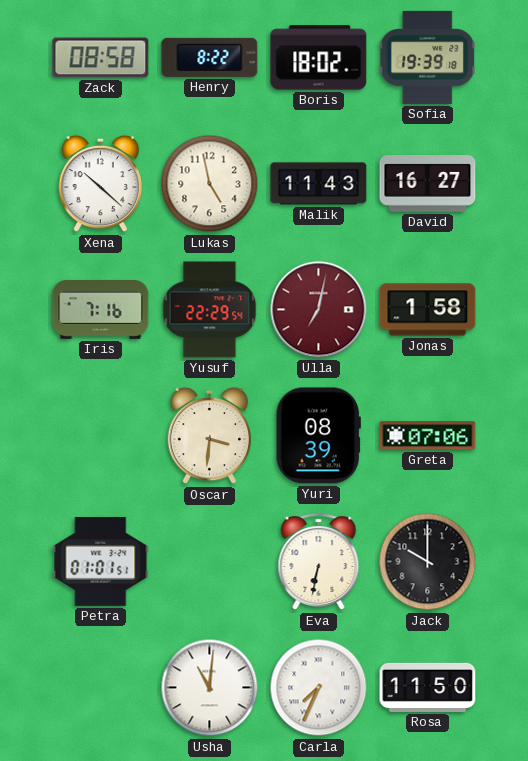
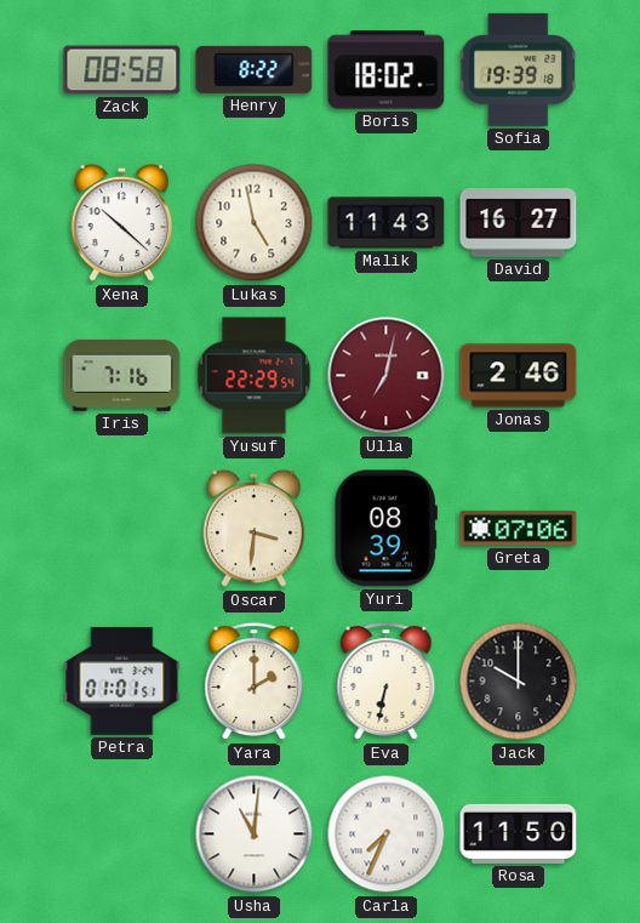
Jonas: 1:58 -> 2:46 (519, 376)
Yara: none -> 2:00 (255, 682)
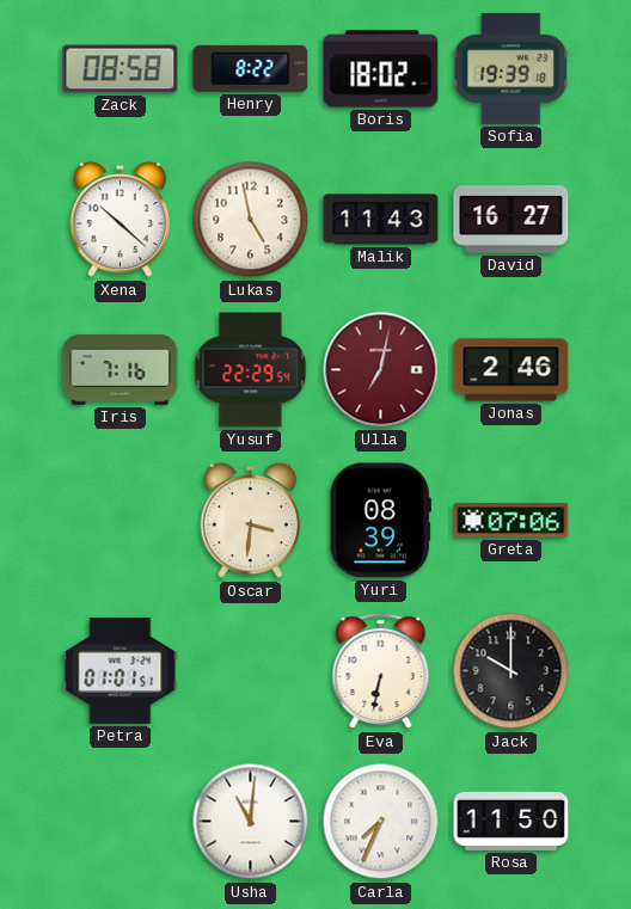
Yara: 2:00 -> none (255, 682)
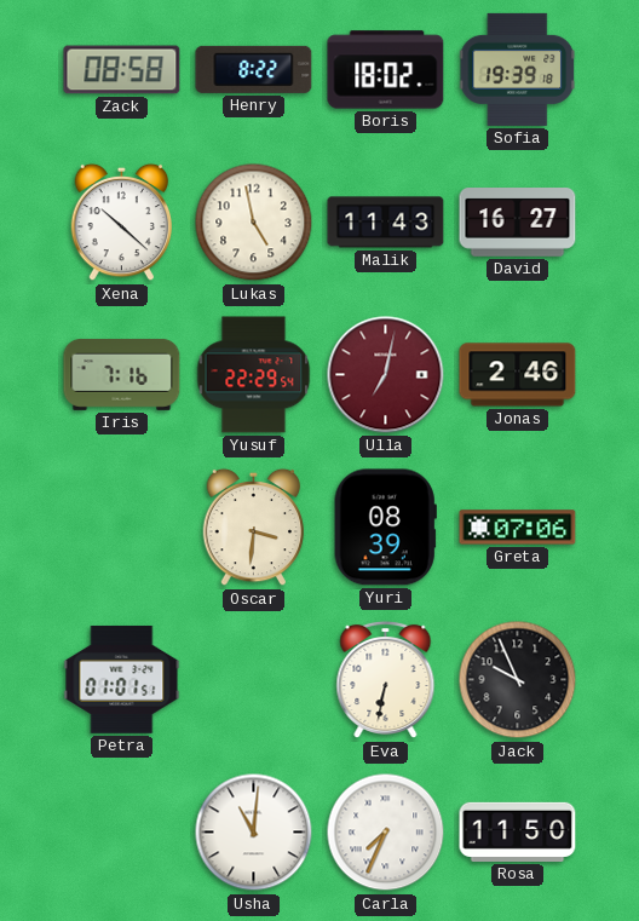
Jack: 10:00 -> 9:56 (518, 680)
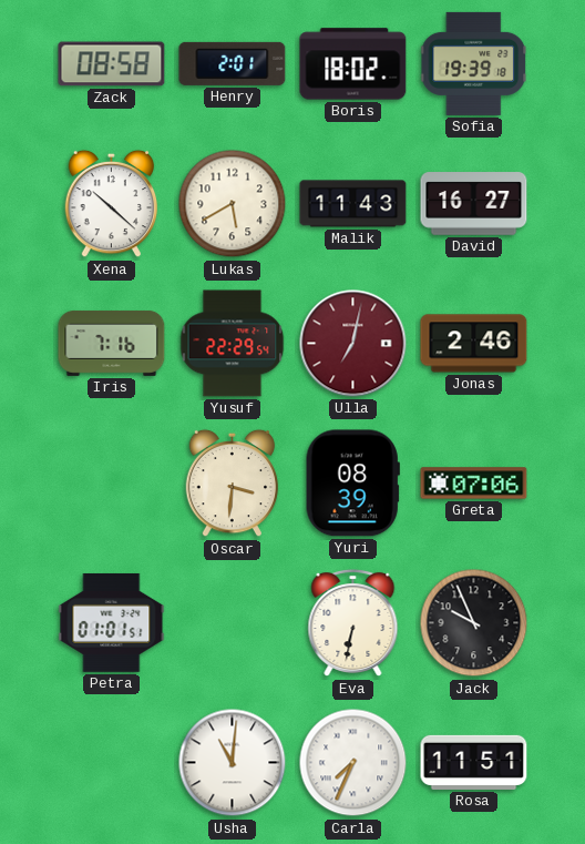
Henry: 8:22 -> 2:01 (233, 63)
Lukas: 4:58 -> 5:40 (233, 204)
Rosa: 11:50 -> 11:51 (474, 762)
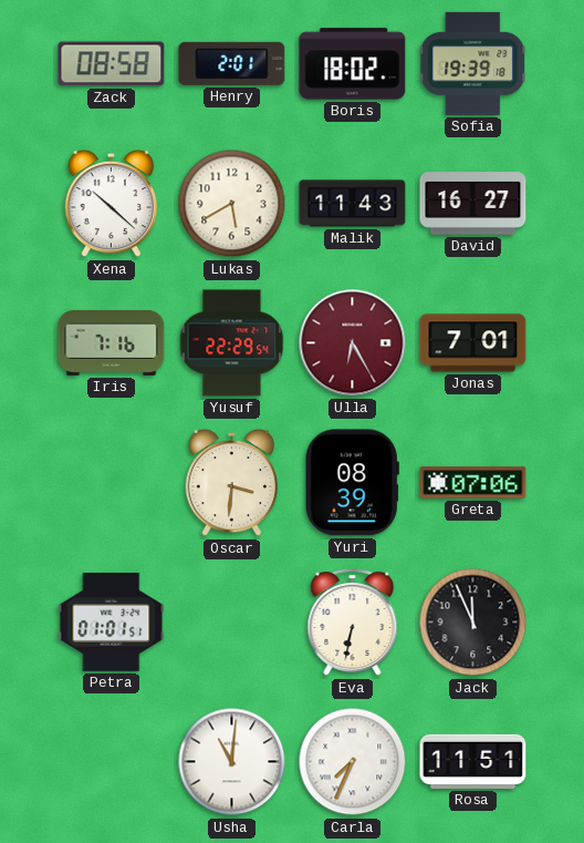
Ulla: 7:02 -> 6:25 (353, 343)
Jonas: 2:46 -> 7:01 (473, 343)
Jack: 9:56 -> 11:56 (473, 623)
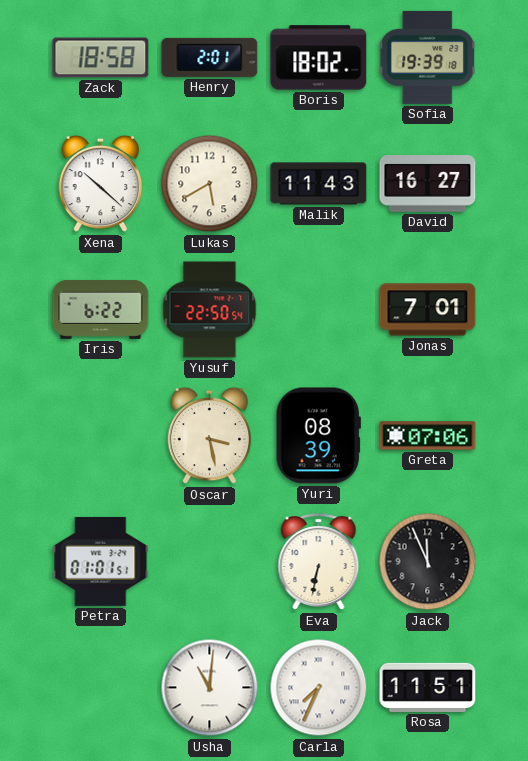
Zack: 08:58 -> 18:58 (101, 58)
Iris: 7:16 -> 6:22 (101, 309)
Yusuf: 22:29 -> 22:50 (210, 310)
Ulla: 6:25 -> none (353, 343)
Oscar: 3:31 -> 3:28 (210, 436)
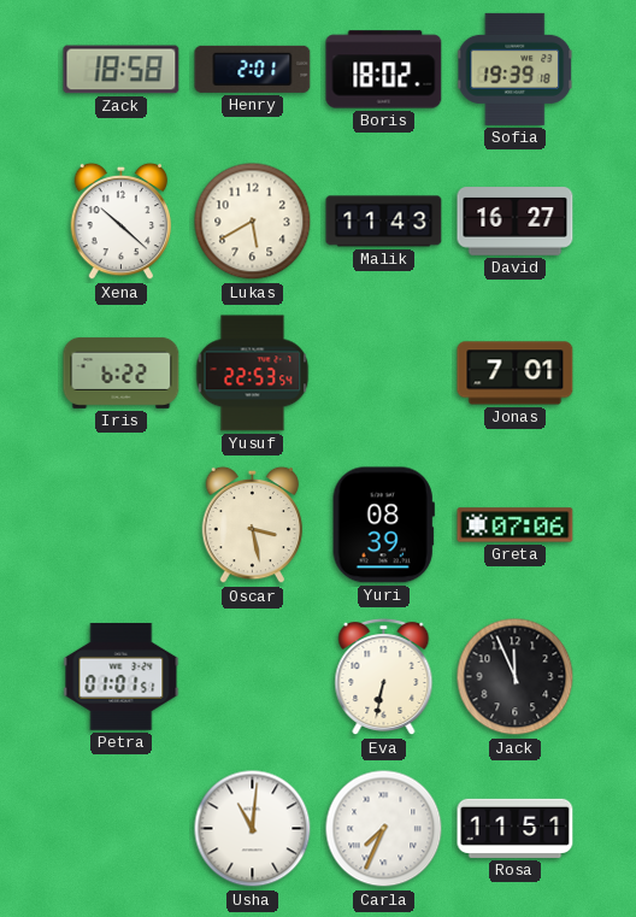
Yusuf: 22:50 -> 22:53 (253, 374)
